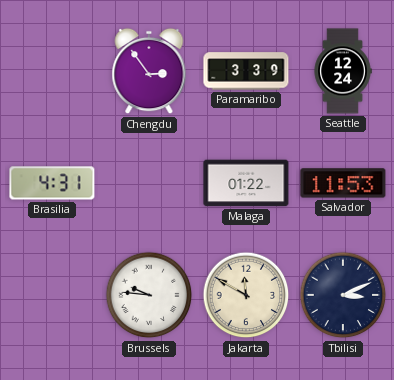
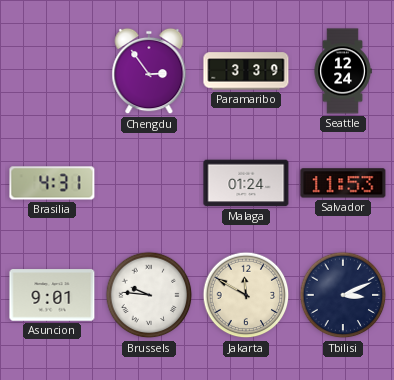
Malaga: 01:22 -> 01:24 (246, 183)
Asuncion: none -> 9:01 (52, 295)
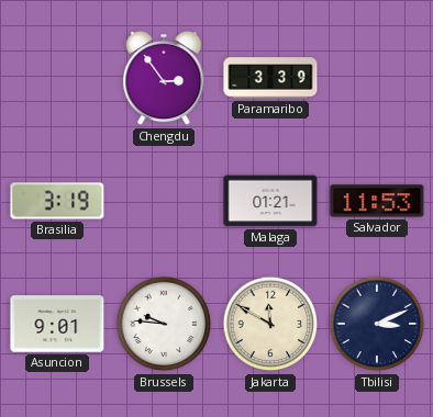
Seattle: 12:24 -> none (343, 71)
Brasilia: 4:31 -> 3:19 (57, 201)
Malaga: 01:24 -> 01:21 (270, 201)
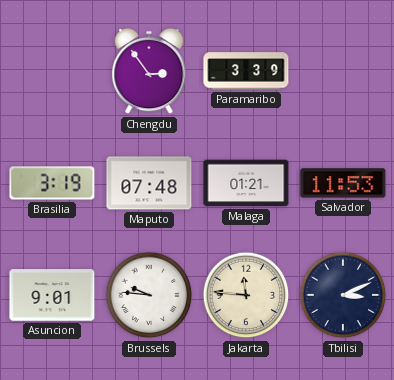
Maputo: none -> 07:48 (149, 183)
Jakarta: 11:50 -> 11:46 (246, 295)
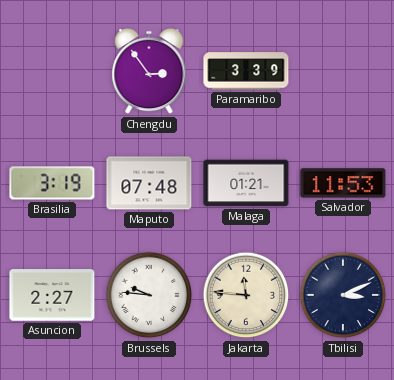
Asuncion: 9:01 -> 2:27 (52, 295)
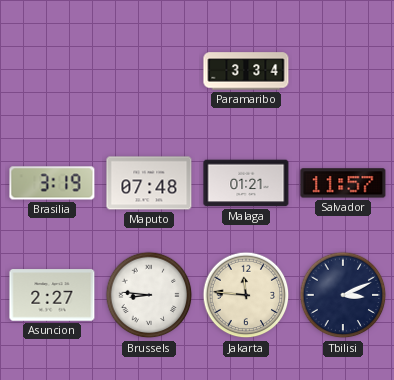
Chengdu: 2:54 -> none (149, 71)
Paramaribo: 3:39 -> 3:34 (246, 71)
Salvador: 11:53 -> 11:57 (343, 183)
Brussels: 9:46 -> 8:46 (149, 295)
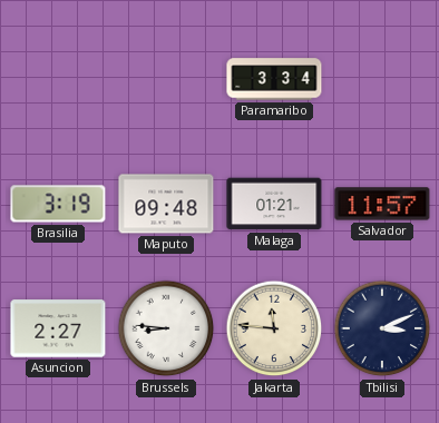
Maputo: 07:48 -> 09:48 (166, 204)
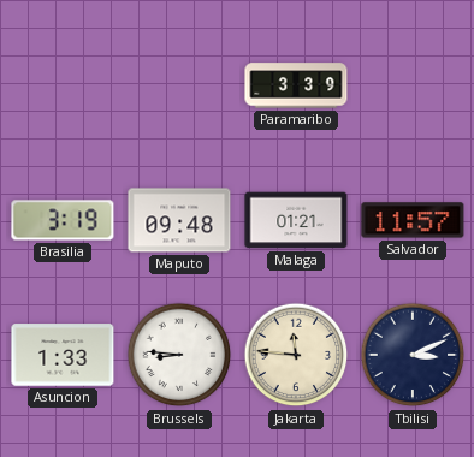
Paramaribo: 3:34 -> 3:39 (296, 85)
Asuncion: 2:27 -> 1:33 (63, 355)
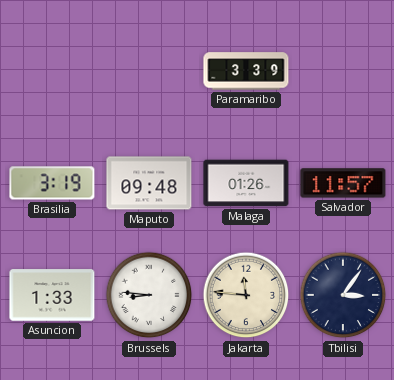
Malaga: 01:21 -> 01:26 (246, 183)
Tbilisi: 3:11 -> 3:06 (343, 295)
